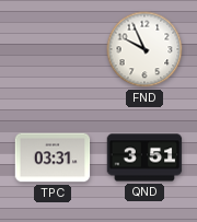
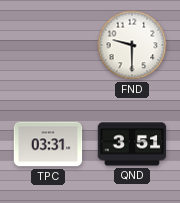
FND: 9:56 -> 9:30 (132, 45)
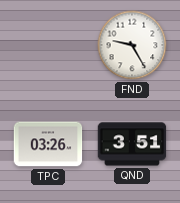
FND: 9:30 -> 9:25 (132, 45)
TPC: 03:31 -> 03:26 (48, 144)
